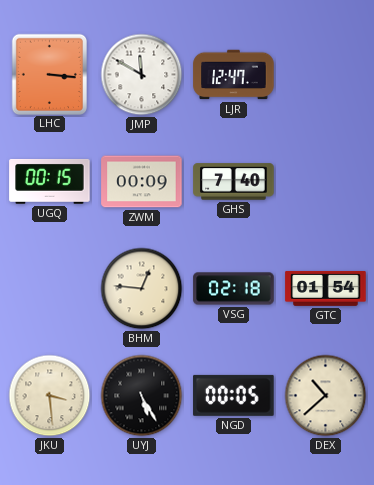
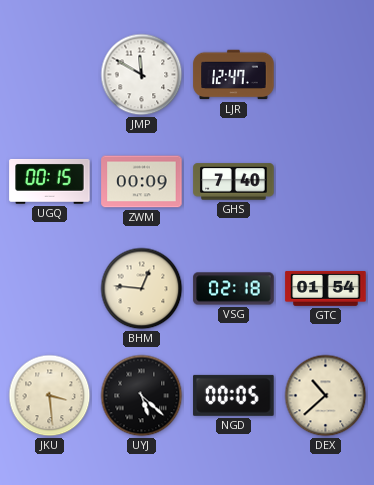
LHC: 3:16 -> none (49, 74)
UYJ: 5:25 -> 5:22 (142, 396)
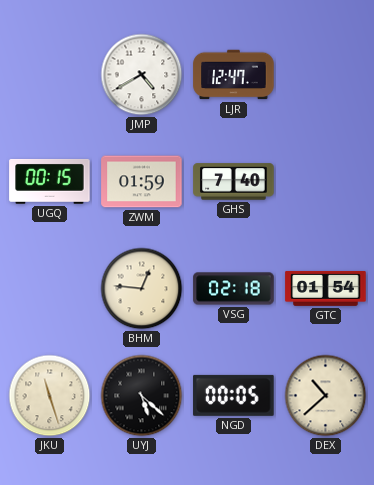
JMP: 11:50 -> 4:40 (142, 75)
ZWM: 00:09 -> 01:59 (142, 182)
JKU: 3:29 -> 11:27 (50, 396)
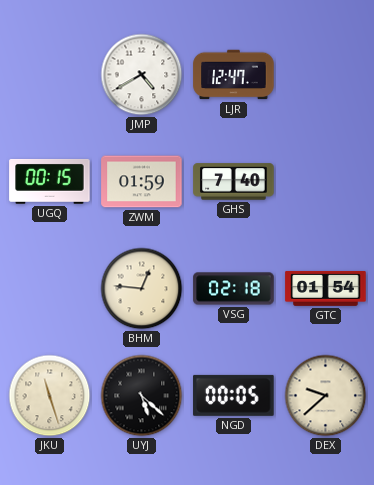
DEX: 10:38 -> 9:38 (326, 396)
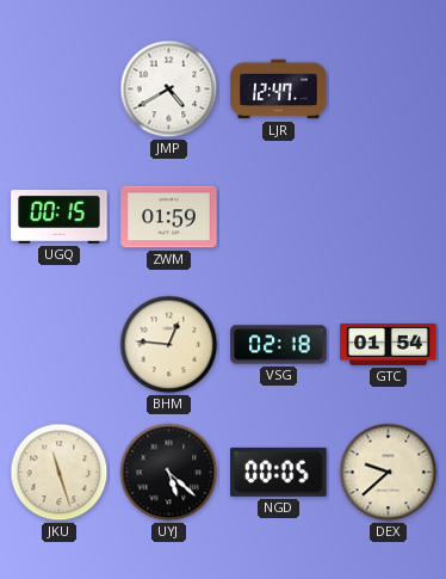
GHS: 7:40 -> none (234, 182)
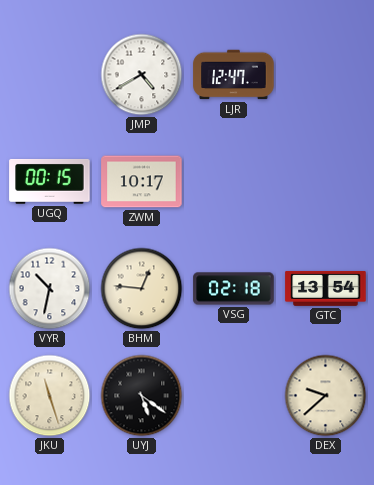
ZWM: 01:59 -> 10:17 (142, 182)
VYR: none -> 10:32 (50, 289)
GTC: 01:54 -> 13:54 (326, 288)
UYJ: 5:22 -> 5:21 (142, 396)
NGD: 00:05 -> none (279, 472)
